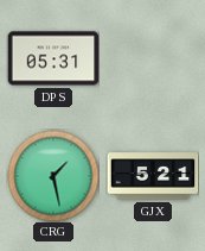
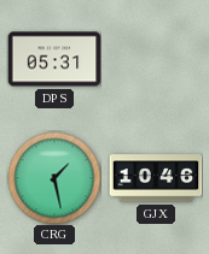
GJX: 5:21 -> 10:46 (156, 178)
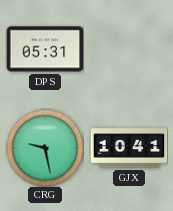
CRG: 1:28 -> 9:28 (45, 148)
GJX: 10:46 -> 10:41 (129, 148)
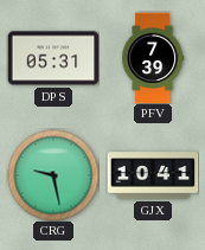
PFV: none -> 7:39 (153, 58)
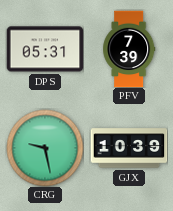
GJX: 10:41 -> 10:39 (129, 148)
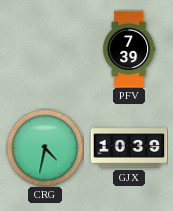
DPS: 05:31 -> none (45, 49)
CRG: 9:28 -> 4:32 (45, 148)
